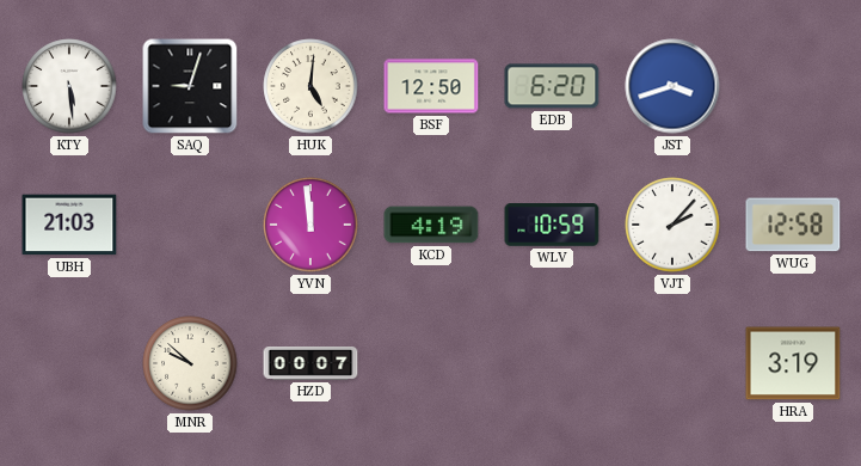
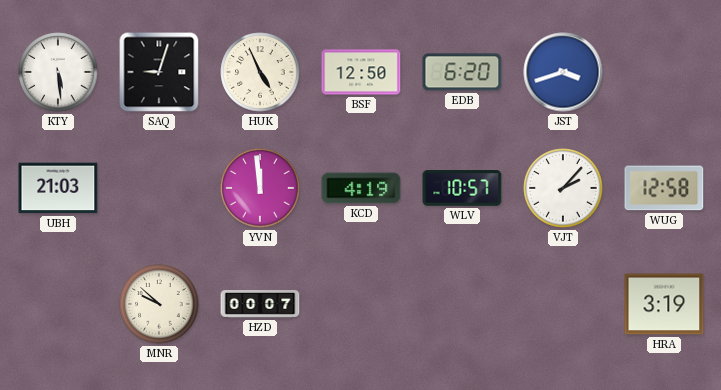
HUK: 5:01 -> 4:56 (260, 72)
WLV: 10:59 -> 10:57 (462, 188)
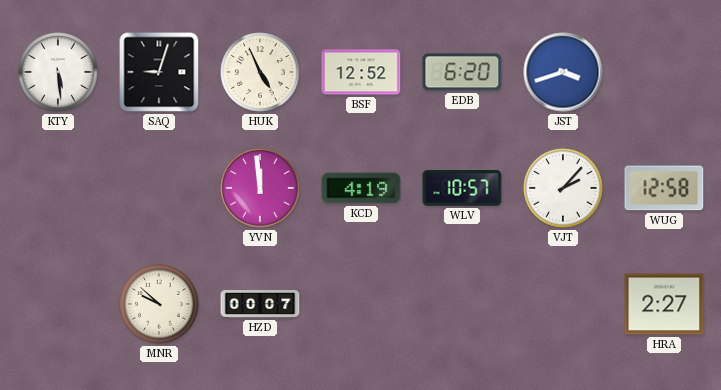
BSF: 12:50 -> 12:52 (361, 72)
UBH: 21:03 -> none (58, 188)
HRA: 3:19 -> 2:27 (664, 304)
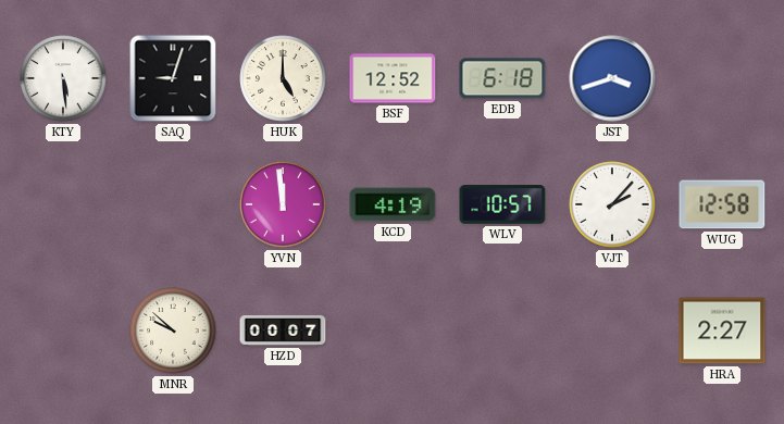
HUK: 4:56 -> 5:00 (283, 78)
EDB: 6:20 -> 6:18 (502, 78)
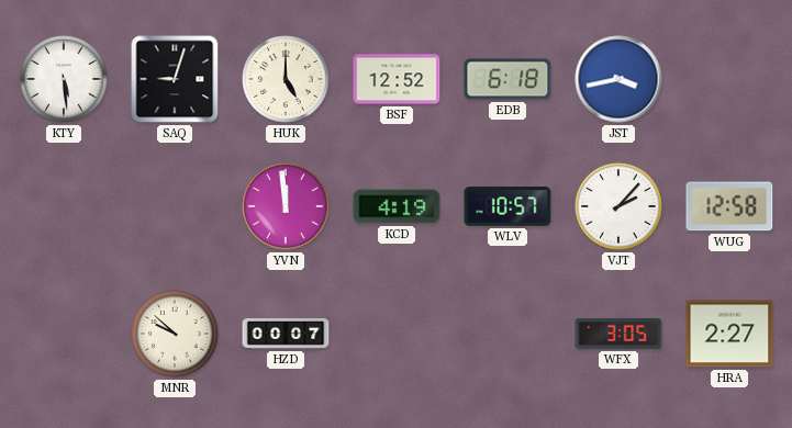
JST: 3:42 -> 3:43 (618, 79)
WFX: none -> 3:05 (618, 334)
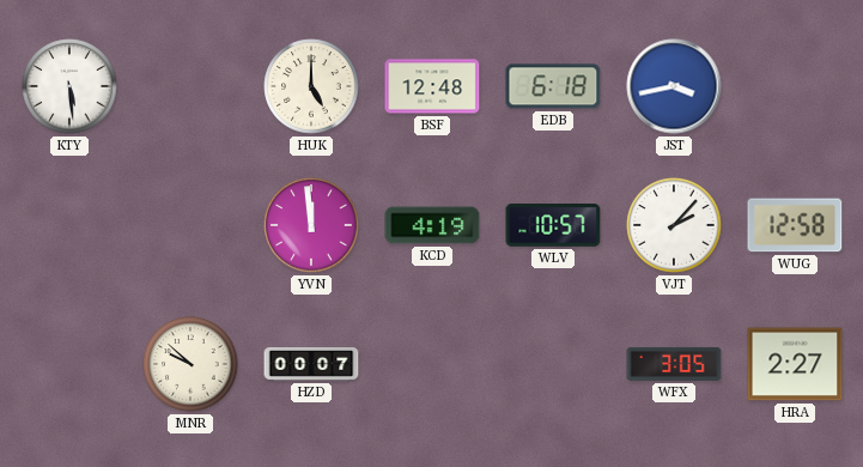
SAQ: 9:03 -> none (175, 79)
BSF: 12:52 -> 12:48 (432, 86)
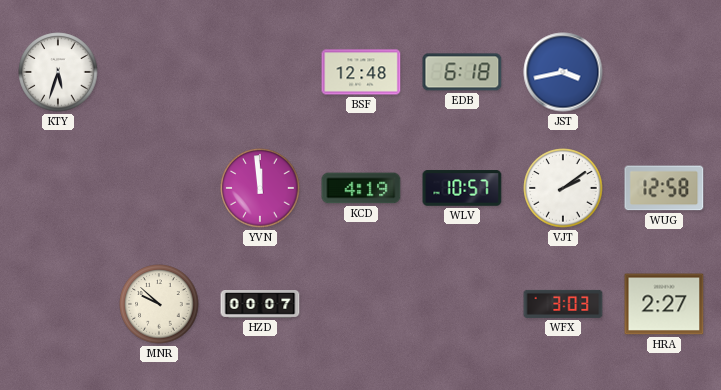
KTY: 5:29 -> 5:33 (58, 72)
HUK: 5:00 -> none (311, 86)
VJT: 2:07 -> 2:09 (563, 188)
WFX: 3:05 -> 3:03 (563, 304)
